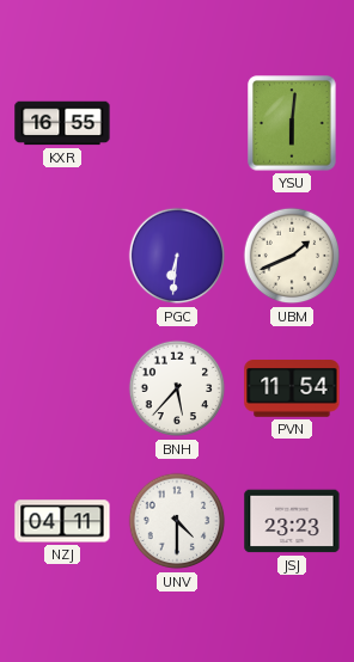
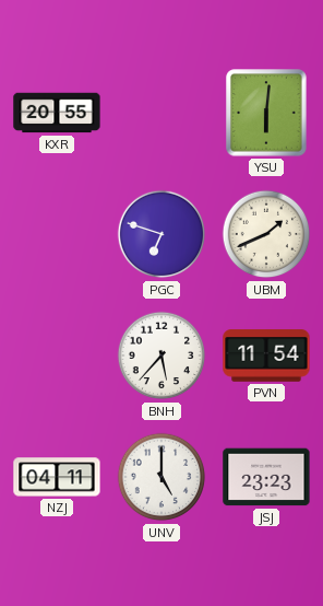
KXR: 16:55 -> 20:55 (57, 113)
PGC: 6:31 -> 6:48 (161, 234)
UNV: 4:30 -> 5:00 (161, 477)
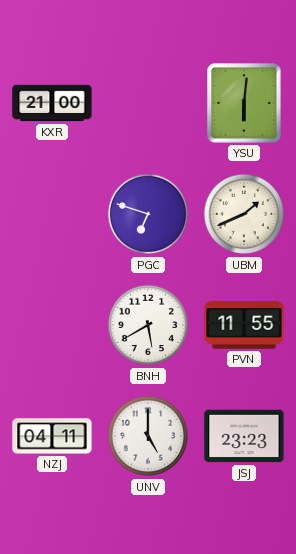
KXR: 20:55 -> 21:00 (52, 103)
BNH: 5:37 -> 5:40 (148, 325)
PVN: 11:54 -> 11:55 (244, 325)
